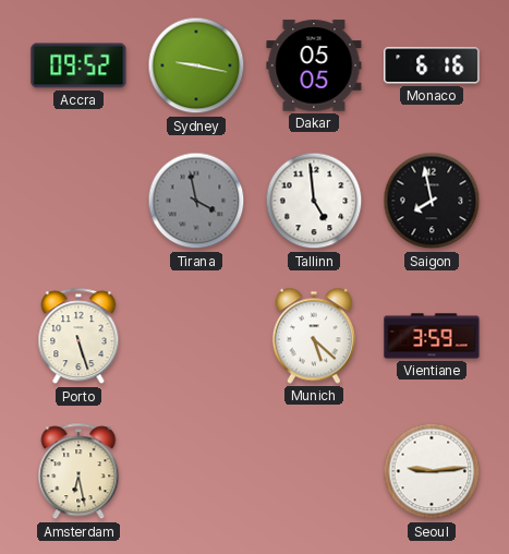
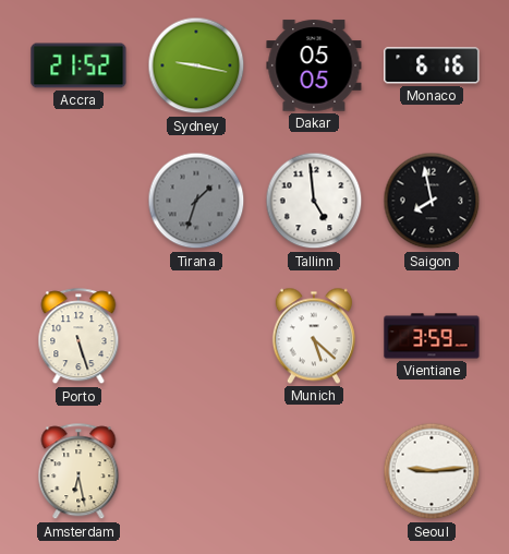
Accra: 09:52 -> 21:52 (78, 65)
Tirana: 3:58 -> 1:33 (196, 201)
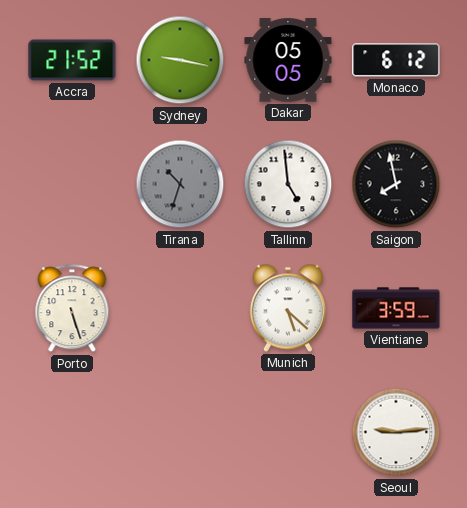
Monaco: 6:16 -> 6:12 (396, 60)
Tirana: 1:33 -> 10:33 (180, 184)
Amsterdam: 6:28 -> none (78, 472)
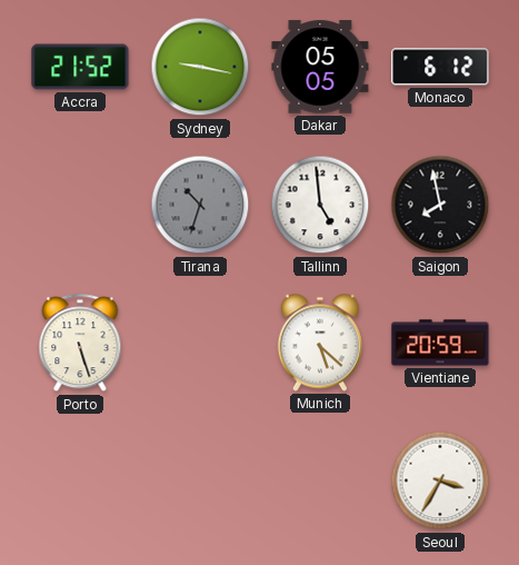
Vientiane: 3:59 -> 20:59 (440, 343)
Seoul: 9:14 -> 3:35 (440, 480)
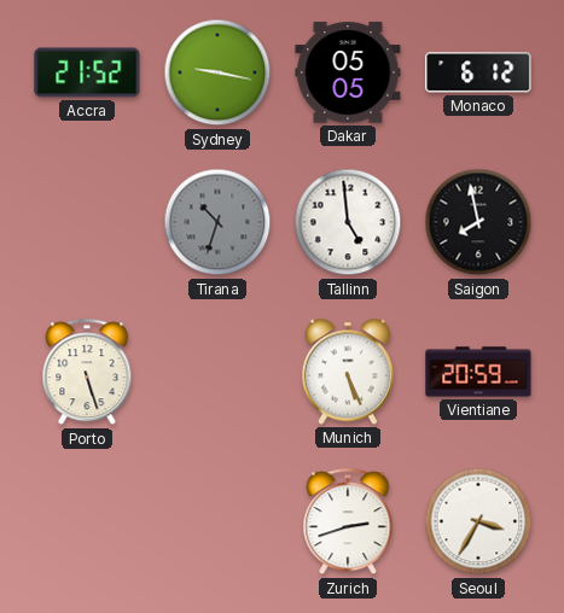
Munich: 5:22 -> 5:26 (348, 372)
Zurich: none -> 2:42 (348, 522)
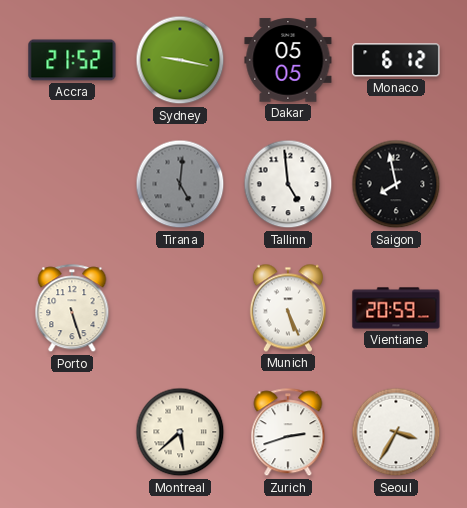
Tirana: 10:33 -> 5:01 (180, 184)
Montreal: none -> 5:38 (180, 432)
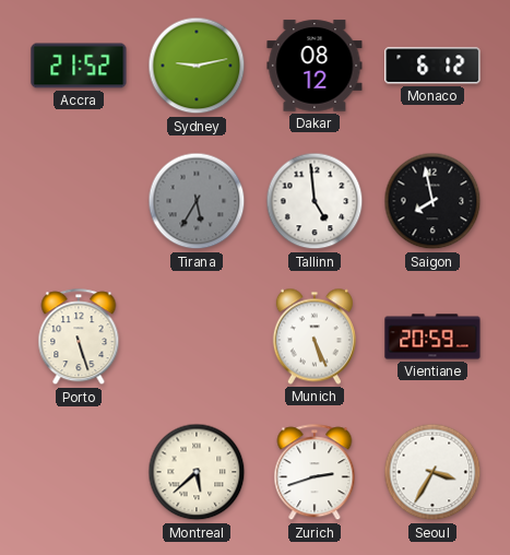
Sydney: 9:17 -> 9:13 (197, 66)
Dakar: 05:05 -> 08:12 (315, 66)
Tirana: 5:01 -> 5:35 (197, 201)
